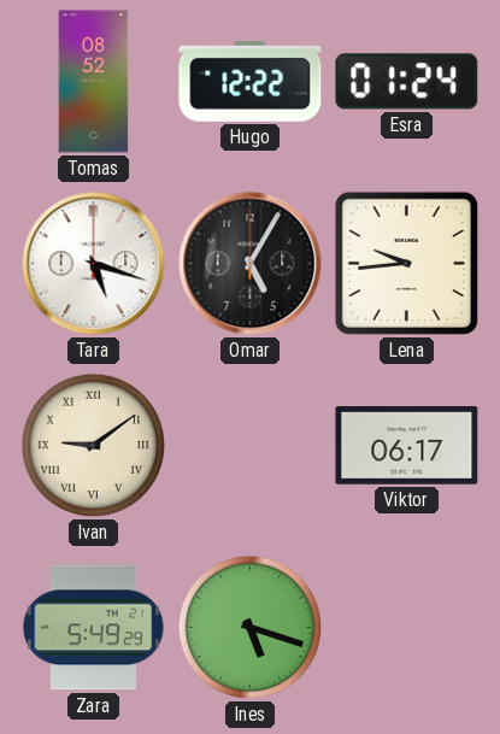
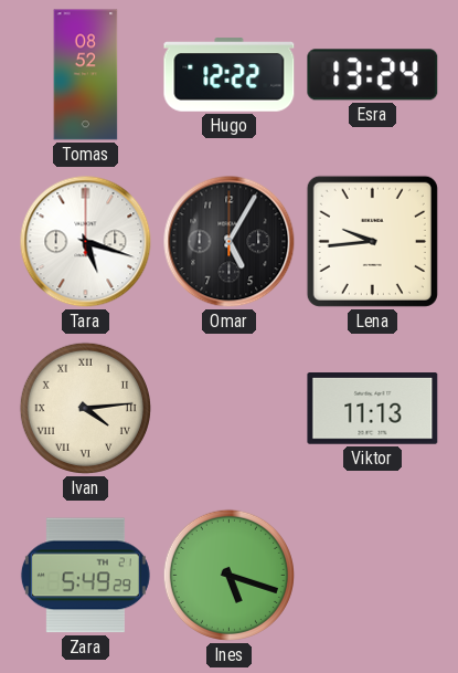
Esra: 01:24 -> 13:24 (373, 75)
Ivan: 9:09 -> 4:14 (85, 408)
Viktor: 06:17 -> 11:13 (373, 409)
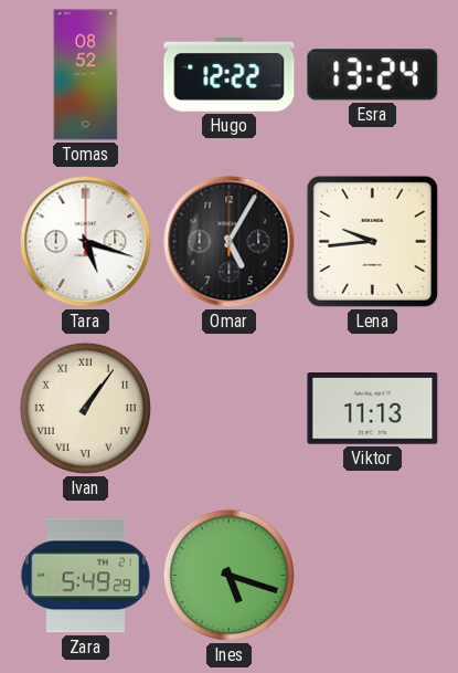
Ivan: 4:14 -> 1:06 (85, 408)
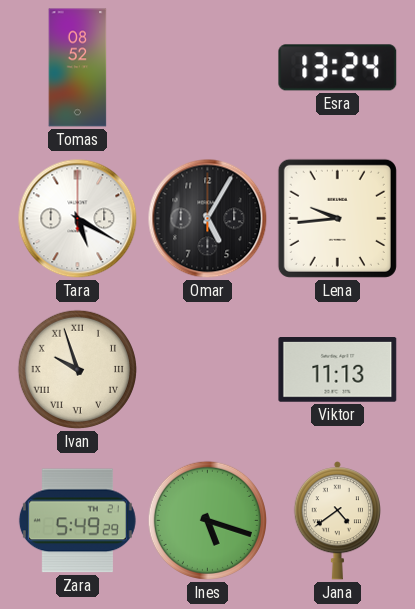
Hugo: 12:22 -> none (230, 75)
Tara: 5:18 -> 5:20 (78, 219)
Ivan: 1:06 -> 9:57 (77, 369)
Jana: none -> 4:39 (337, 521)
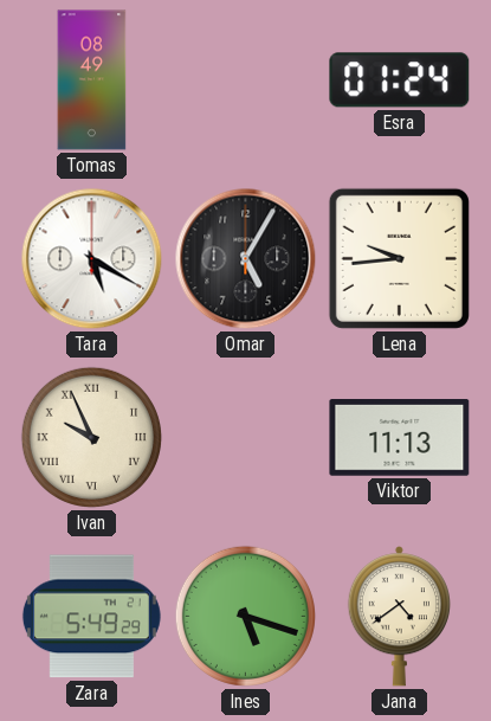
Tomas: 08:52 -> 08:49 (92, 81)
Esra: 13:24 -> 01:24 (400, 81)
Ivan: 9:57 -> 9:56 (91, 437)
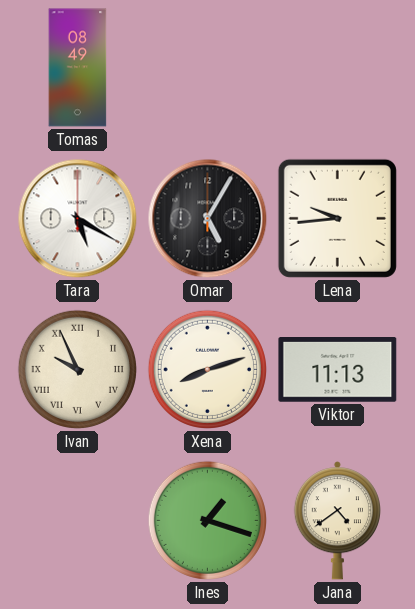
Esra: 01:24 -> none (400, 81)
Xena: none -> 8:12 (207, 369)
Zara: 5:49 -> none (91, 617)
Ines: 5:18 -> 1:18 (207, 520)
